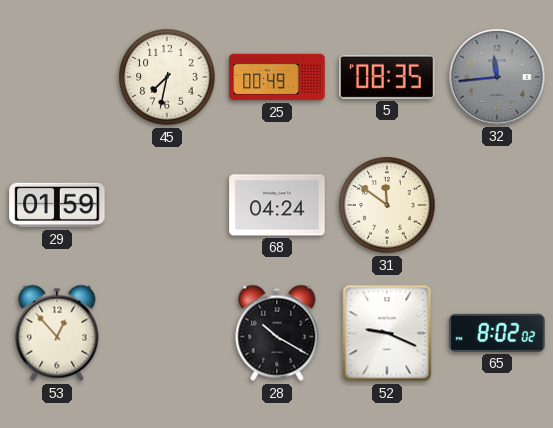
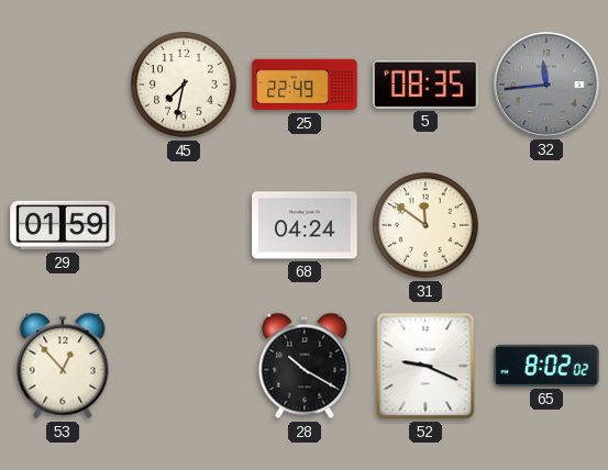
25: 00:49 -> 22:49 (305, 85)
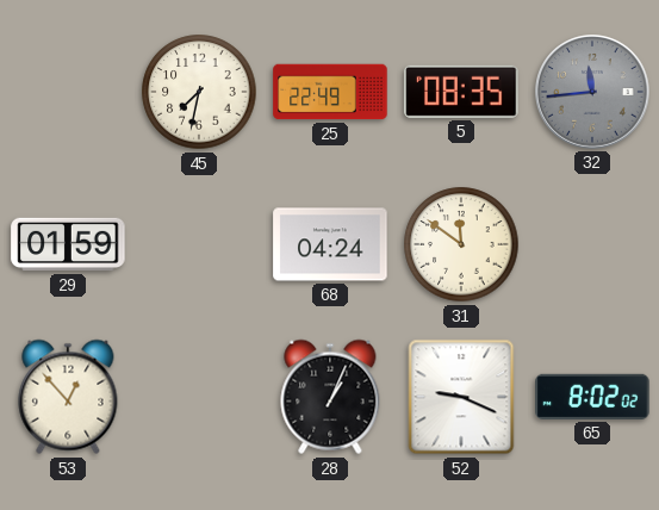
28: 10:20 -> 1:04 (330, 397)
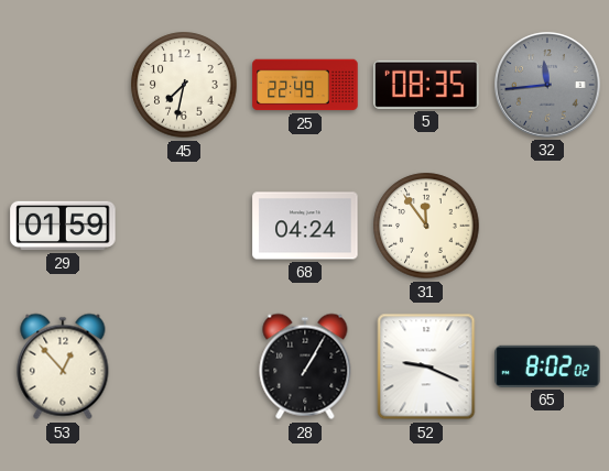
31: 11:51 -> 11:54 (426, 226)
28: 1:04 -> 1:05 (305, 366)
